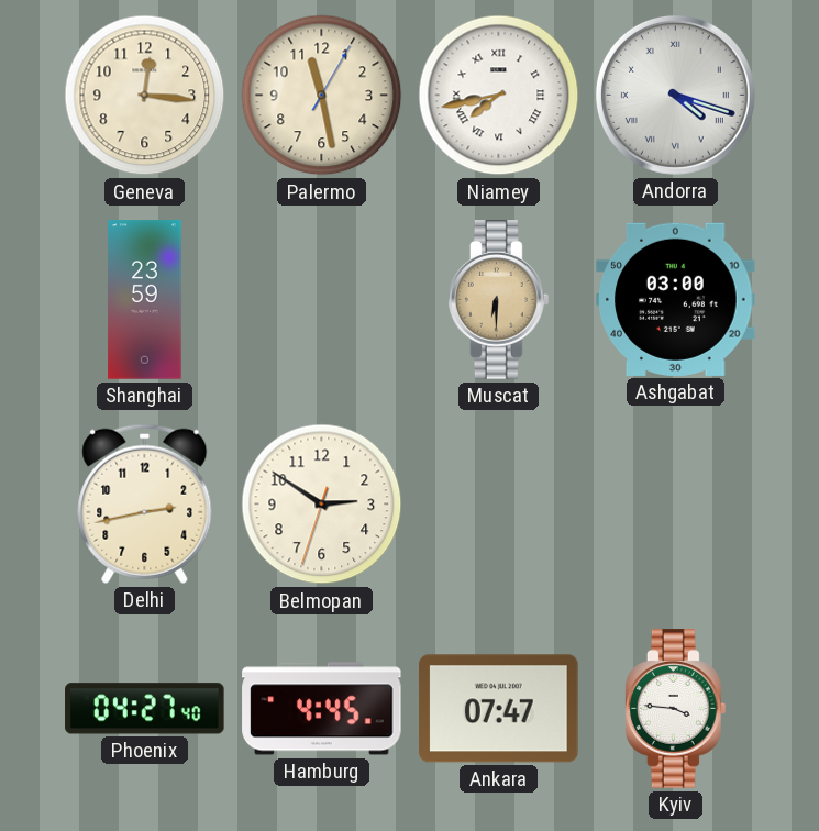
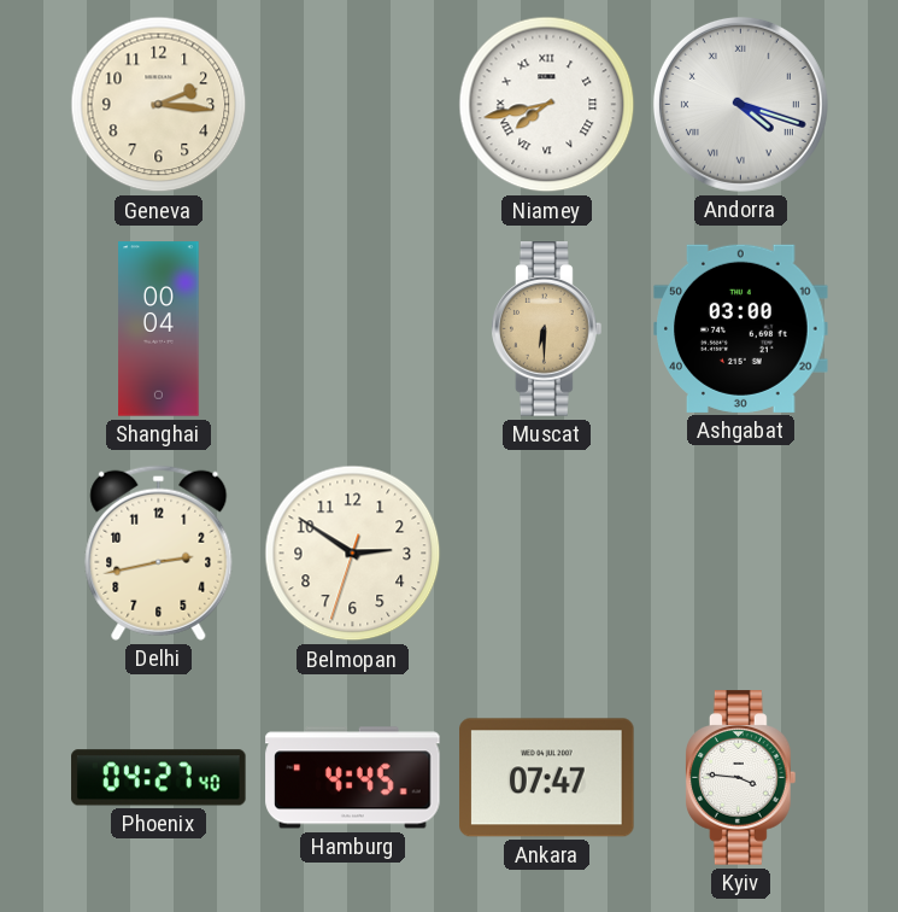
Geneva: 12:16 -> 2:16 (159, 105)
Palermo: 11:28 -> none (322, 96)
Shanghai: 23:59 -> 00:04 (159, 329)
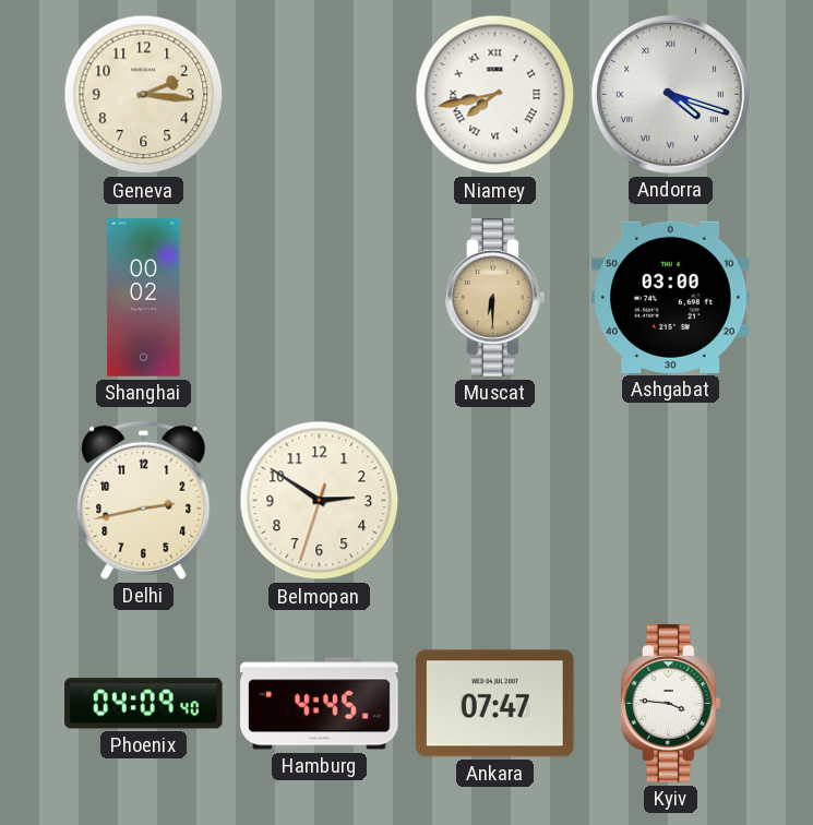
Shanghai: 00:04 -> 00:02 (144, 298)
Phoenix: 04:27 -> 04:09 (144, 704)
